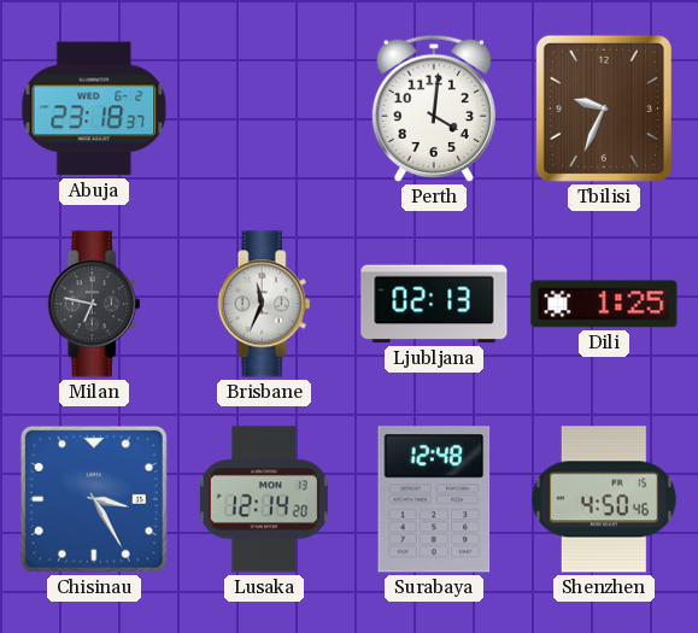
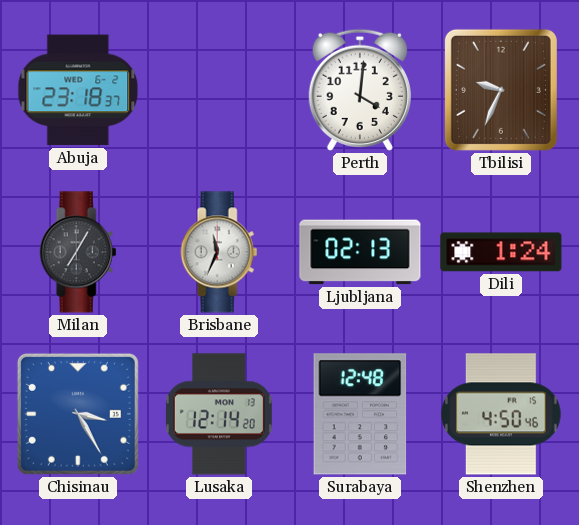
Milan: 6:47 -> 7:05 (78, 252)
Dili: 1:25 -> 1:24 (501, 252)
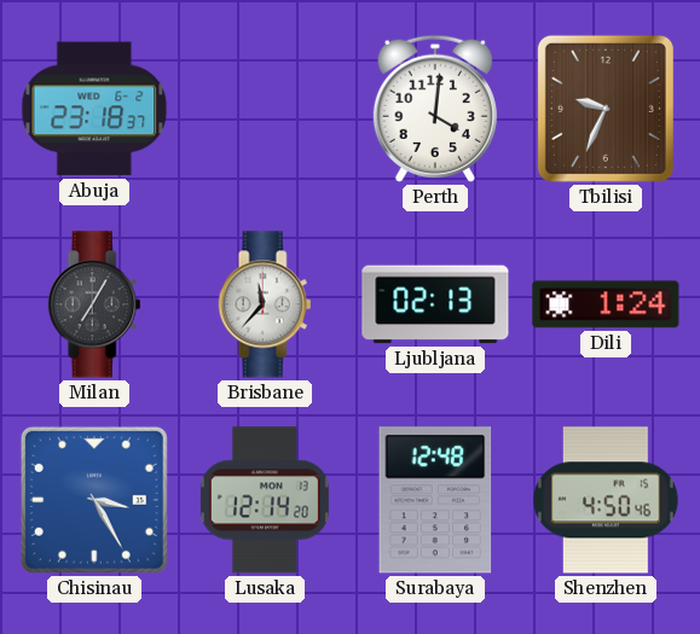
Brisbane: 11:34 -> 11:37 (265, 304)
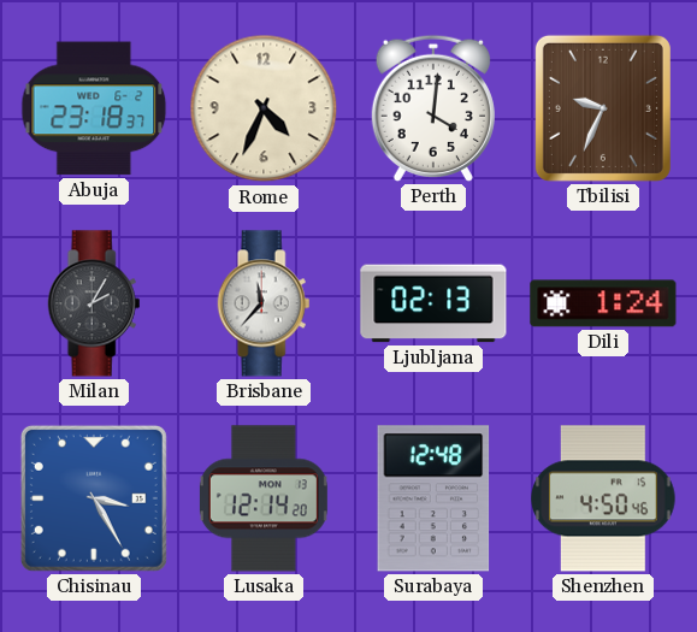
Rome: none -> 4:34 (264, 108)
Milan: 7:05 -> 2:05 (94, 303)
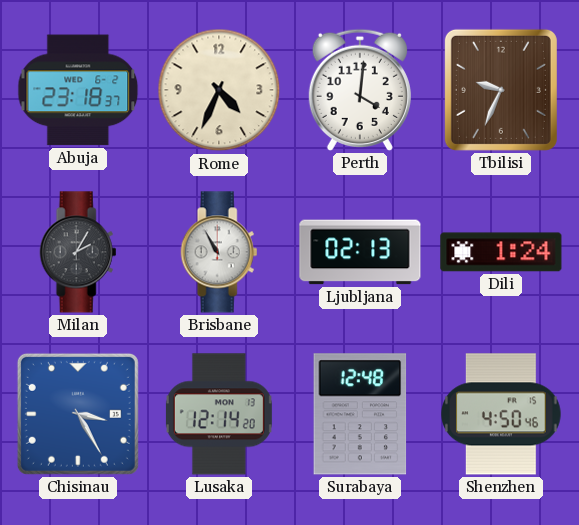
Brisbane: 11:37 -> 10:55 (219, 252)
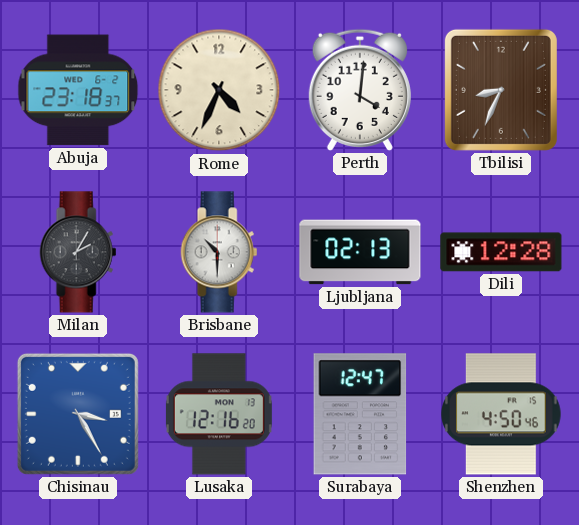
Tbilisi: 9:34 -> 8:34 (501, 90)
Brisbane: 10:55 -> 10:30 (219, 252)
Dili: 1:24 -> 12:28 (501, 252)
Lusaka: 12:14 -> 12:16 (219, 414)
Surabaya: 12:48 -> 12:47 (360, 414)
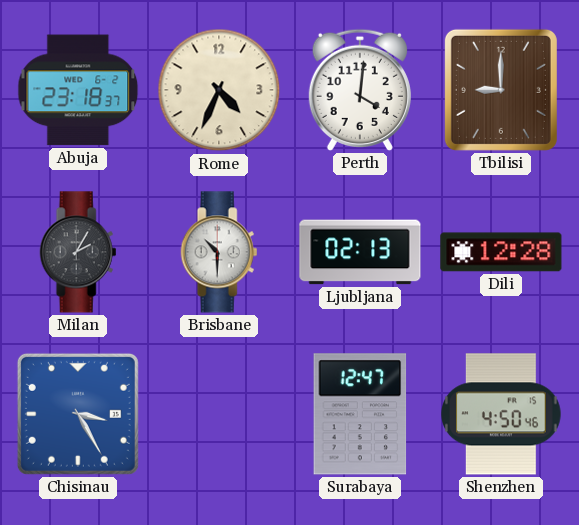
Tbilisi: 8:34 -> 9:00 (501, 90)
Lusaka: 12:16 -> none (219, 414)
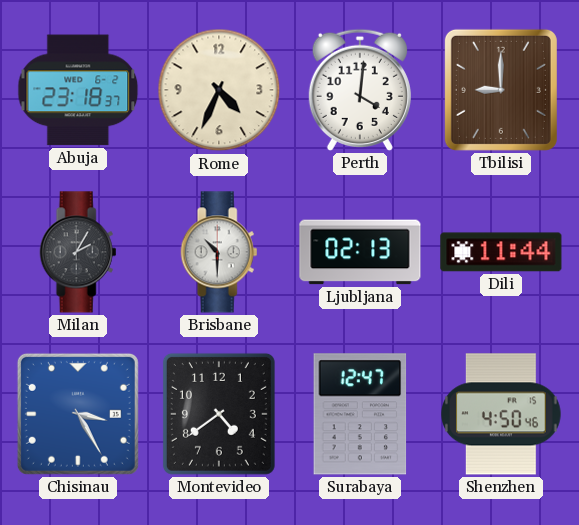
Dili: 12:28 -> 11:44 (501, 252)
Montevideo: none -> 4:39 (219, 414)
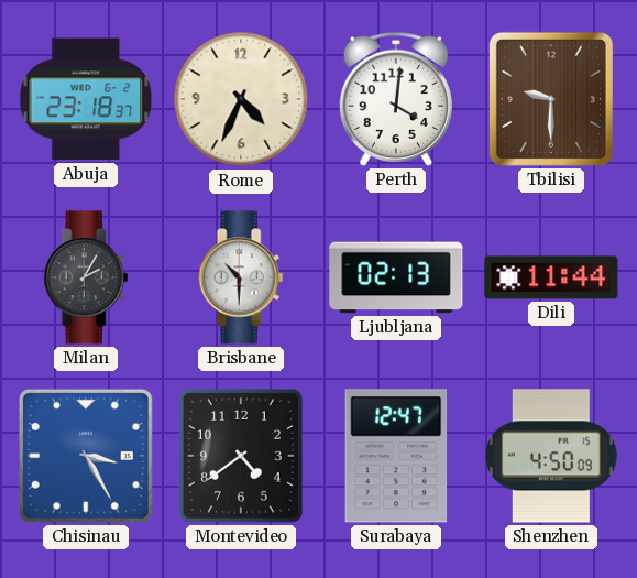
Tbilisi: 9:00 -> 9:30 (551, 99)
Shenzhen: 4:50:46 -> 4:50:09 (552, 456)
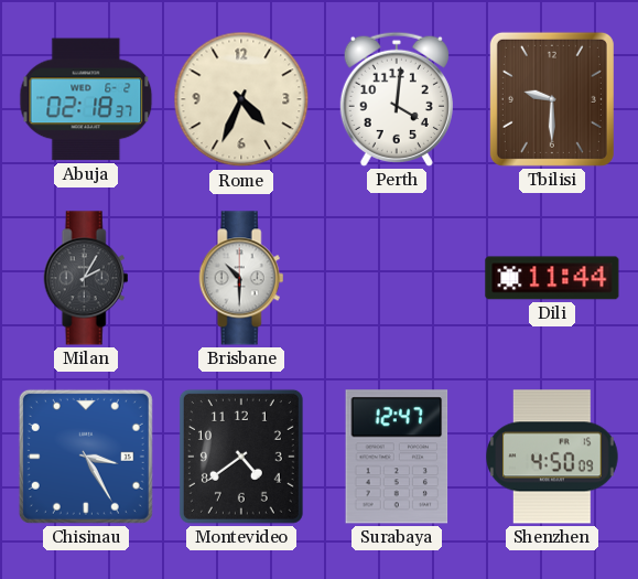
Abuja: 23:18 -> 02:18 (86, 99)
Ljubljana: 02:13 -> none (396, 277)
